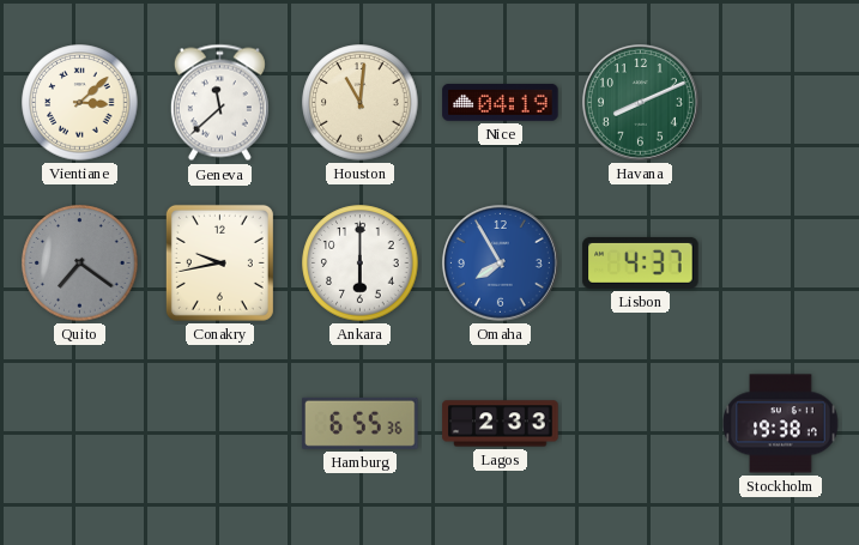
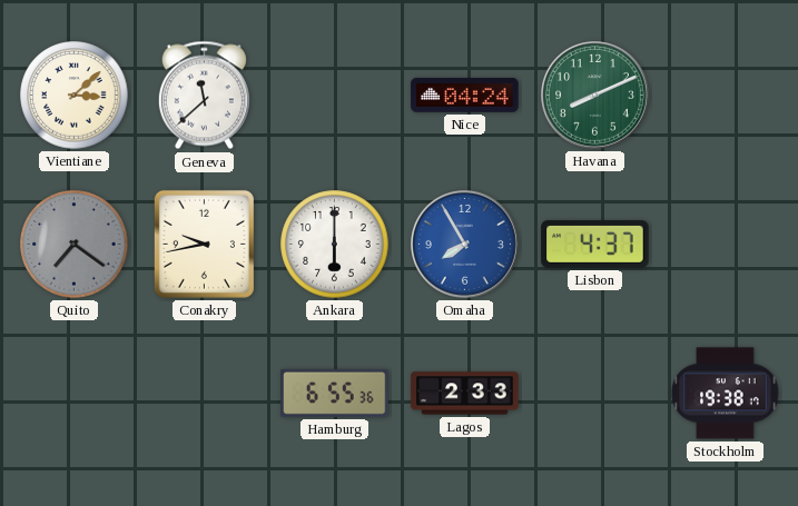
Houston: 11:01 -> none (361, 103)
Nice: 04:19 -> 04:24 (465, 95)
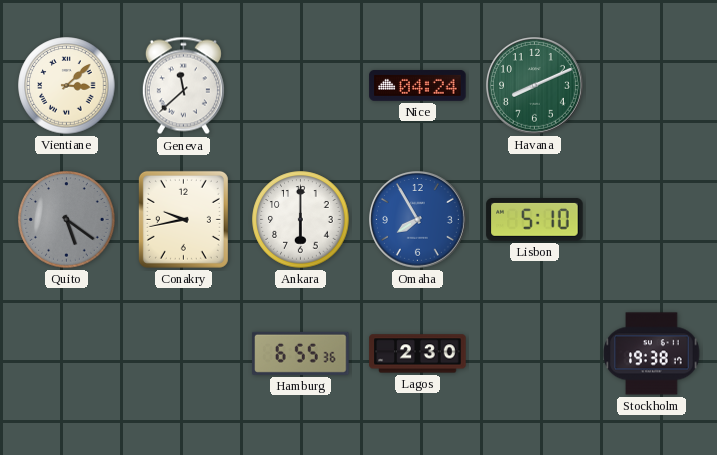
Quito: 7:21 -> 5:21 (67, 220)
Lisbon: 4:37 -> 5:10 (535, 219)
Lagos: 2:33 -> 2:30 (418, 354)
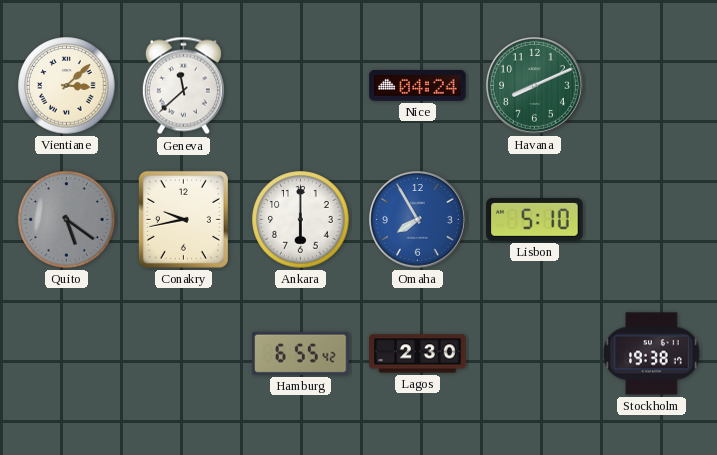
Hamburg: 6:55:36 -> 6:55:42 (301, 353)
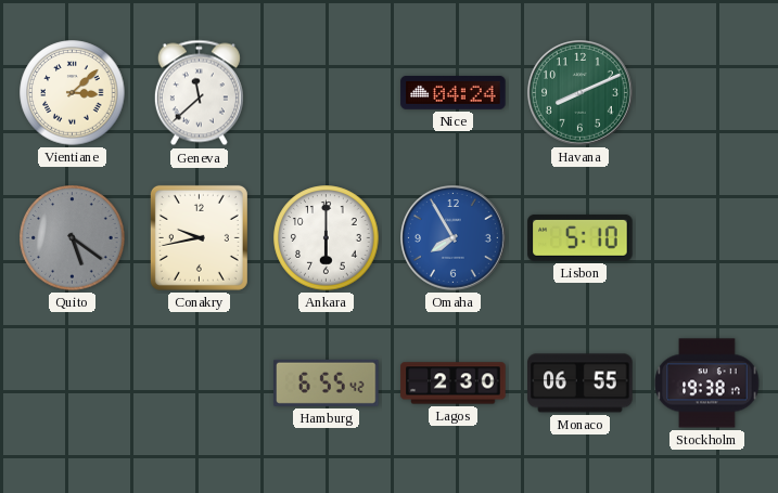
Monaco: none -> 06:55 (581, 384)
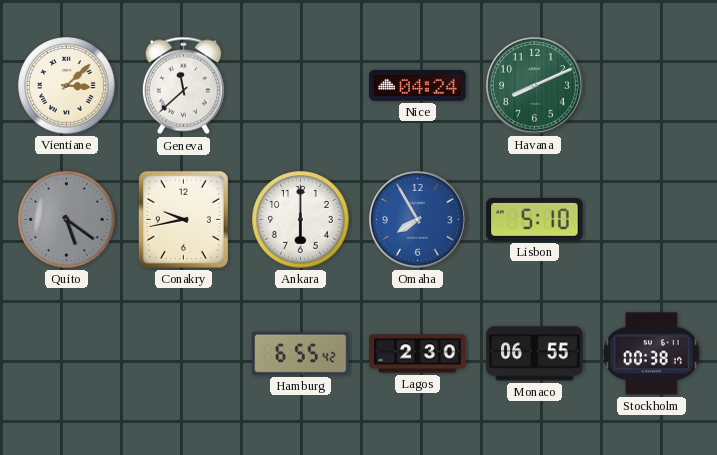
Stockholm: 19:38 -> 00:38 (652, 354)
